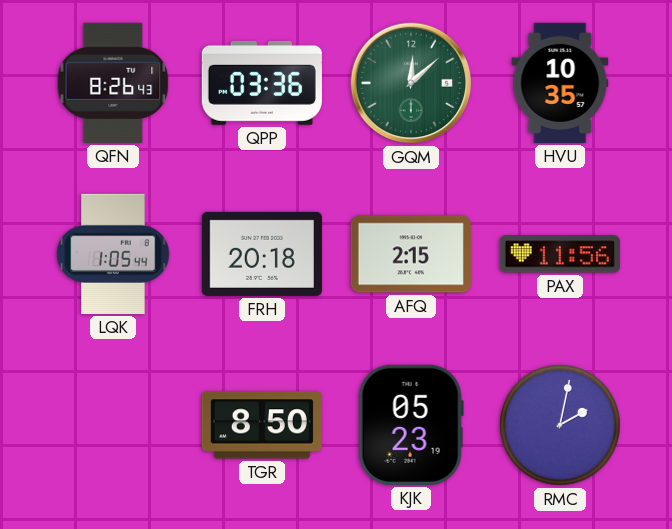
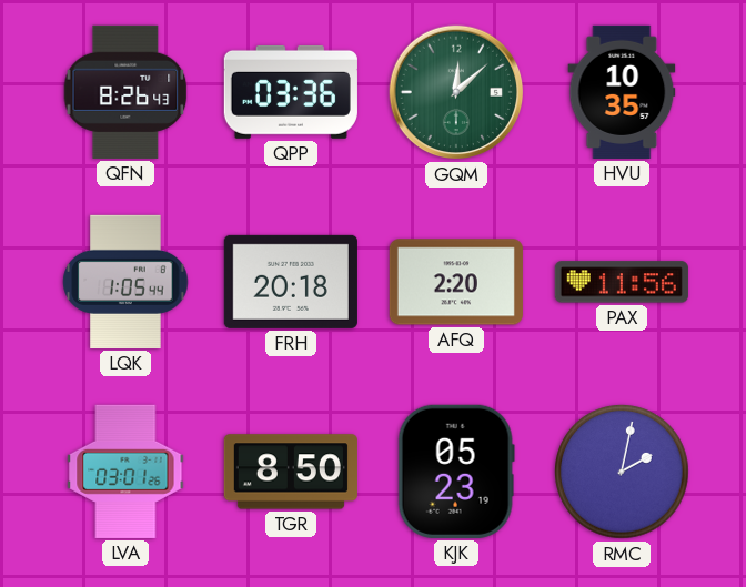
AFQ: 2:15 -> 2:20 (456, 282)
LVA: none -> 03:01 (125, 472)
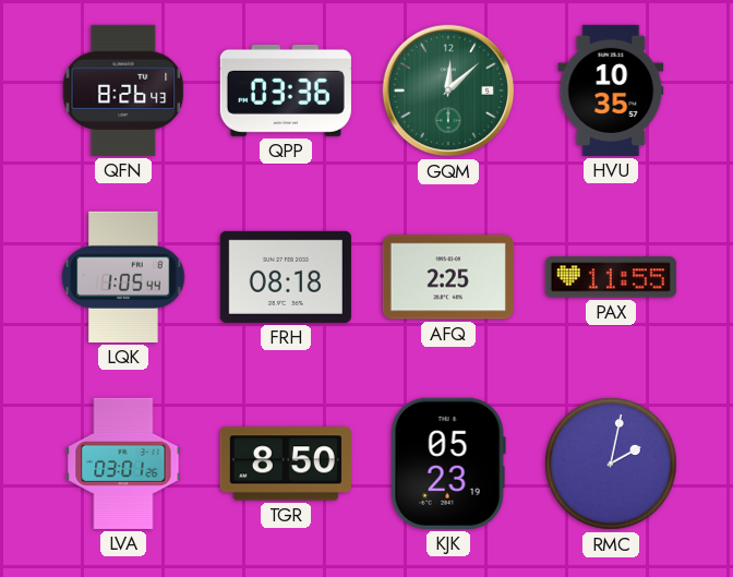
FRH: 20:18 -> 08:18 (286, 277)
AFQ: 2:20 -> 2:25 (448, 277)
PAX: 11:56 -> 11:55 (611, 277)
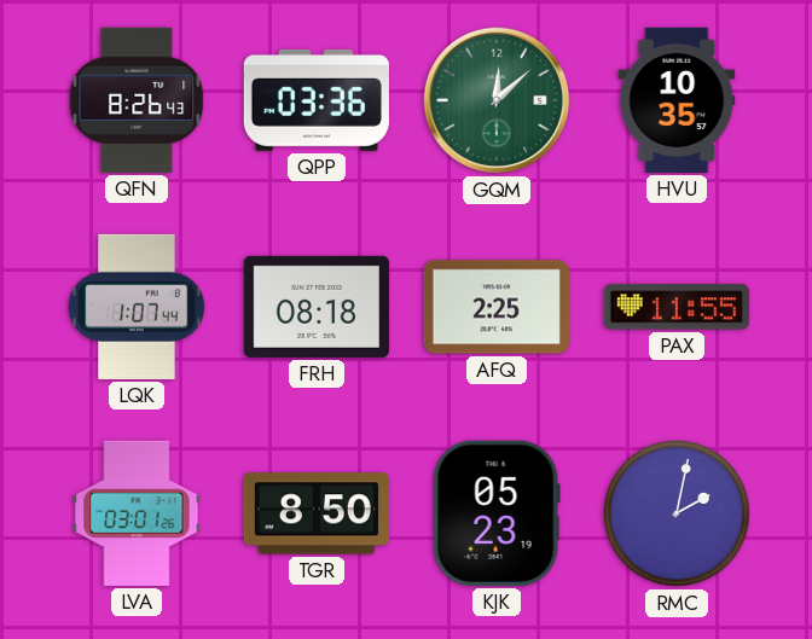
LQK: 1:05 -> 1:07 (137, 307)
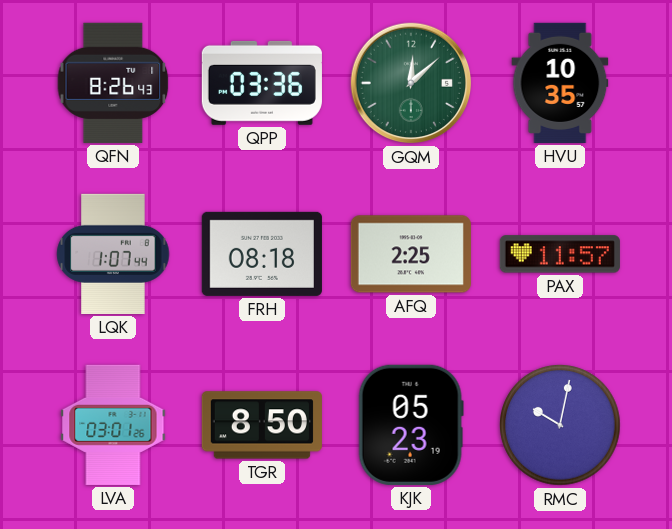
PAX: 11:55 -> 11:57 (560, 254)
RMC: 2:02 -> 10:02 (560, 425)
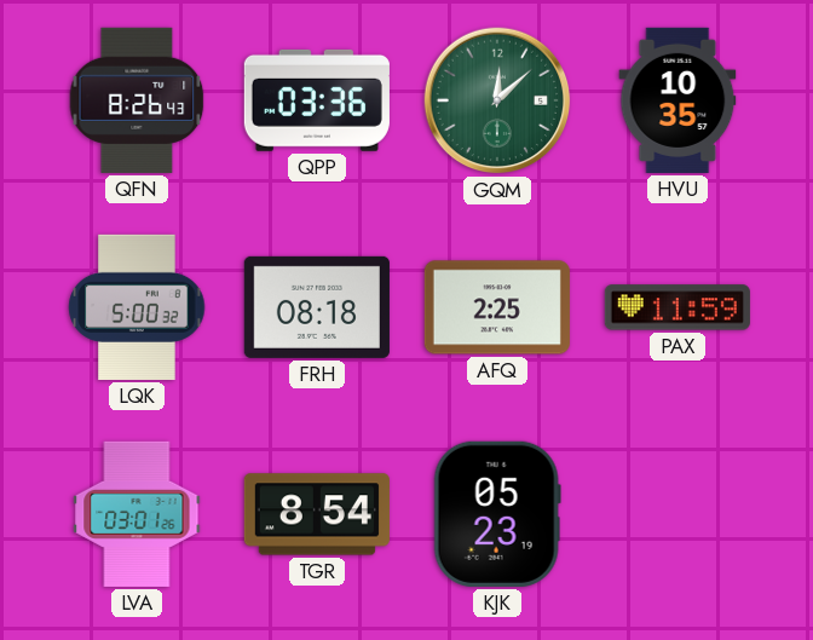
LQK: 1:07 -> 5:00 (137, 307)
PAX: 11:57 -> 11:59 (677, 307)
TGR: 8:50 -> 8:54 (317, 514)
RMC: 10:02 -> none (560, 425)
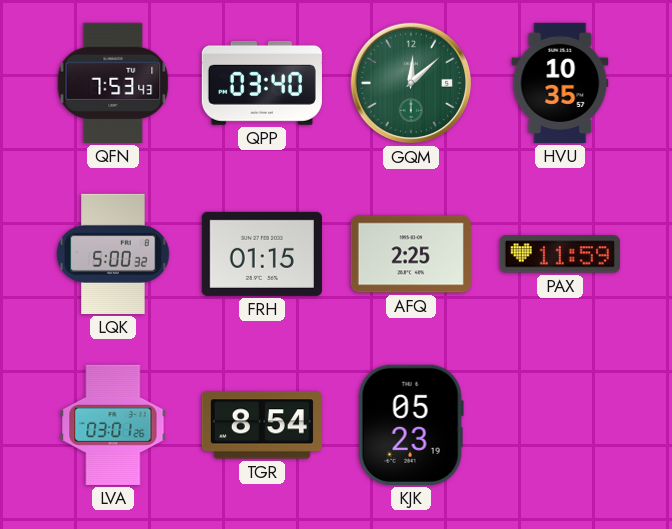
QFN: 8:26 -> 7:53 (113, 83)
QPP: 03:36 -> 03:40 (262, 83)
FRH: 08:18 -> 01:15 (262, 254)
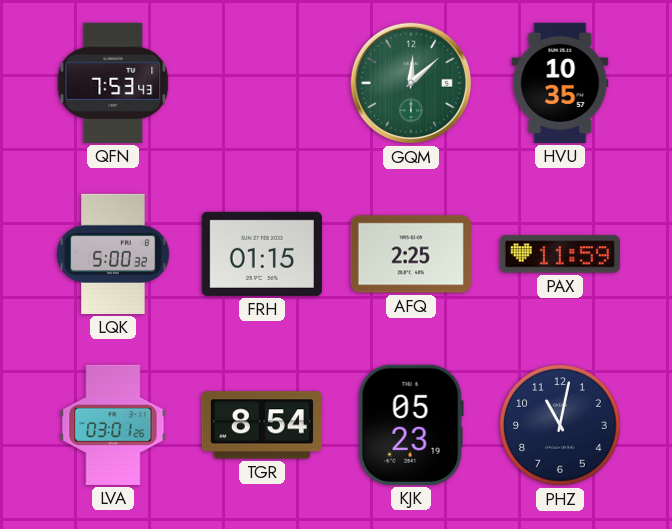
QPP: 03:40 -> none (262, 83)
PHZ: none -> 11:02 (560, 425)
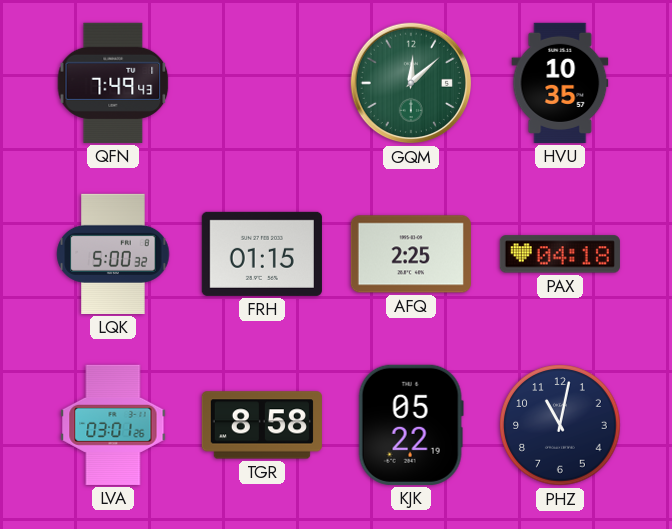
QFN: 7:53 -> 7:49 (113, 83)
PAX: 11:59 -> 04:18 (560, 254)
TGR: 8:54 -> 8:58 (262, 425)
KJK: 05:23 -> 05:22 (411, 425)
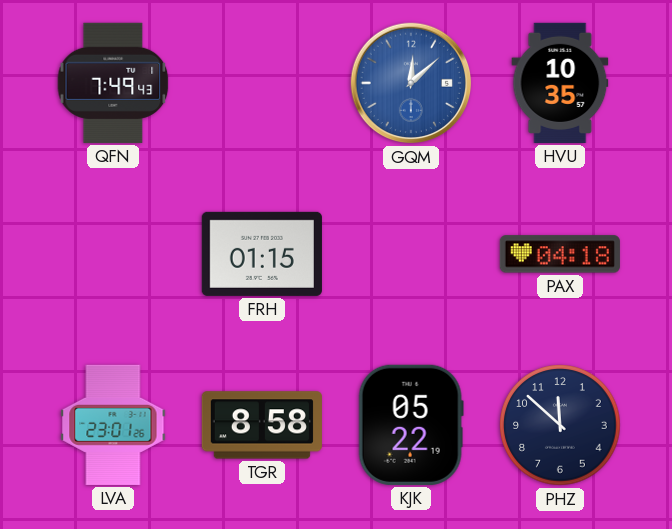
GQM dial: green -> blue (411, 83)
LQK: 5:00 -> none (113, 254)
AFQ: 2:25 -> none (411, 254)
LVA: 03:01 -> 23:01 (113, 425)
PHZ: 11:02 -> 11:52 (560, 425)
